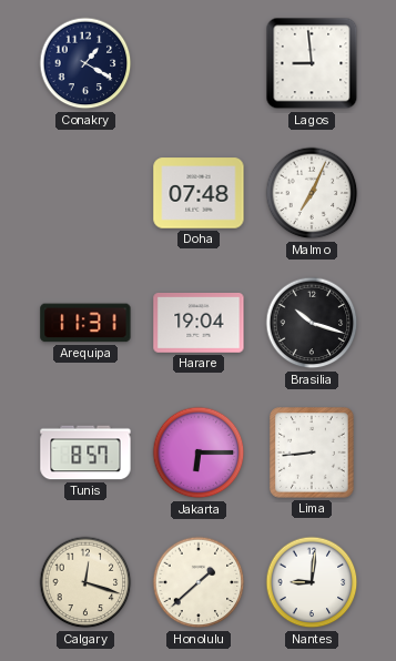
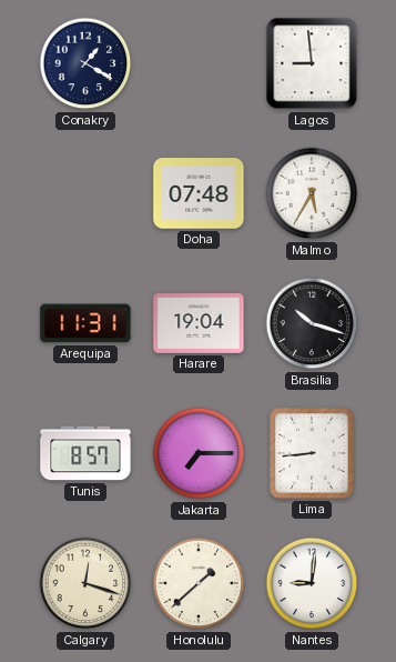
Malmo: 7:04 -> 5:35 (312, 193)
Jakarta: 6:15 -> 7:15 (199, 453)
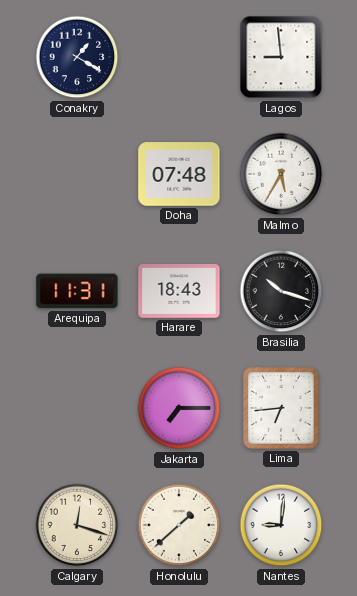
Harare: 19:04 -> 18:43 (179, 292)
Tunis: 8:57 -> none (85, 453)
Lima: 8:44 -> 6:44 (281, 408)
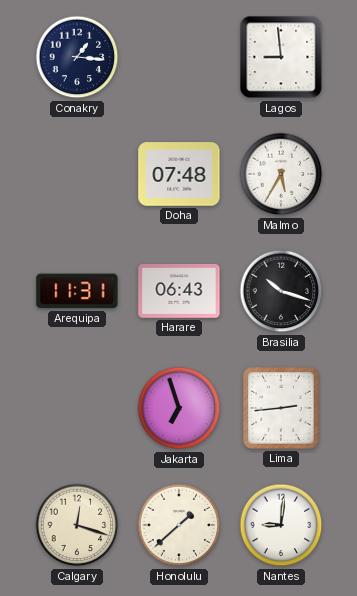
Conakry: 1:20 -> 1:16 (77, 57)
Harare: 18:43 -> 06:43 (179, 292)
Jakarta: 7:15 -> 6:57 (179, 408)
Lima: 6:44 -> 2:44 (281, 408)
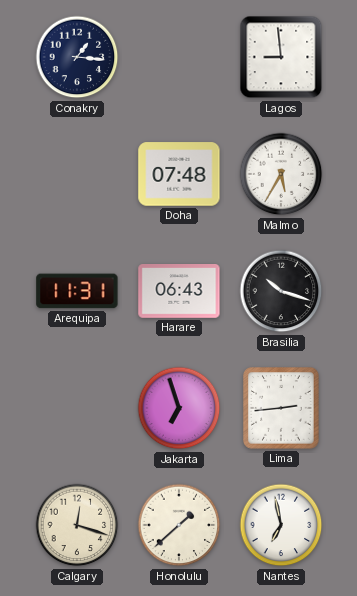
Nantes: 9:01 -> 6:58 (281, 525)
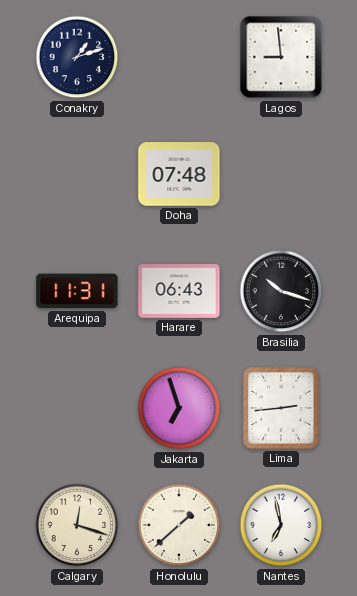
Conakry: 1:16 -> 1:12 (77, 57)
Malmo: 5:35 -> none (281, 174)
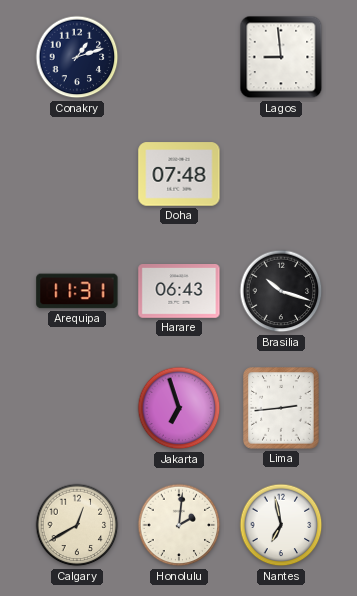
Calgary: 12:18 -> 12:40 (77, 525)
Honolulu: 1:38 -> 2:01 (179, 525)
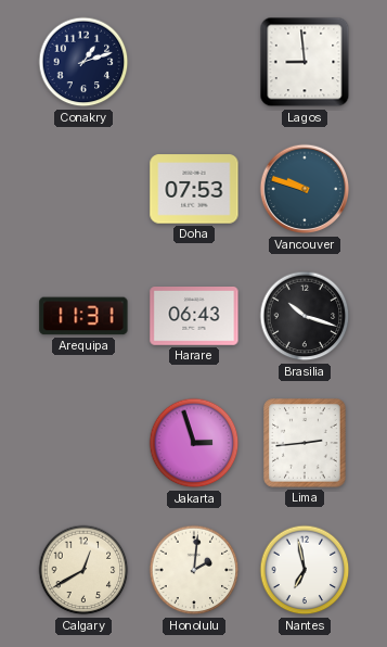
Doha: 07:48 -> 07:53 (194, 189)
Vancouver: none -> 9:48 (305, 189)
Jakarta: 6:57 -> 2:57 (194, 443)
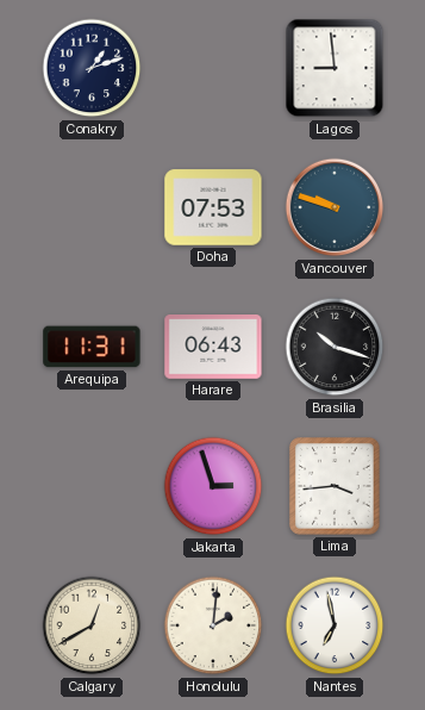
Lima: 2:44 -> 3:44 (335, 486)
